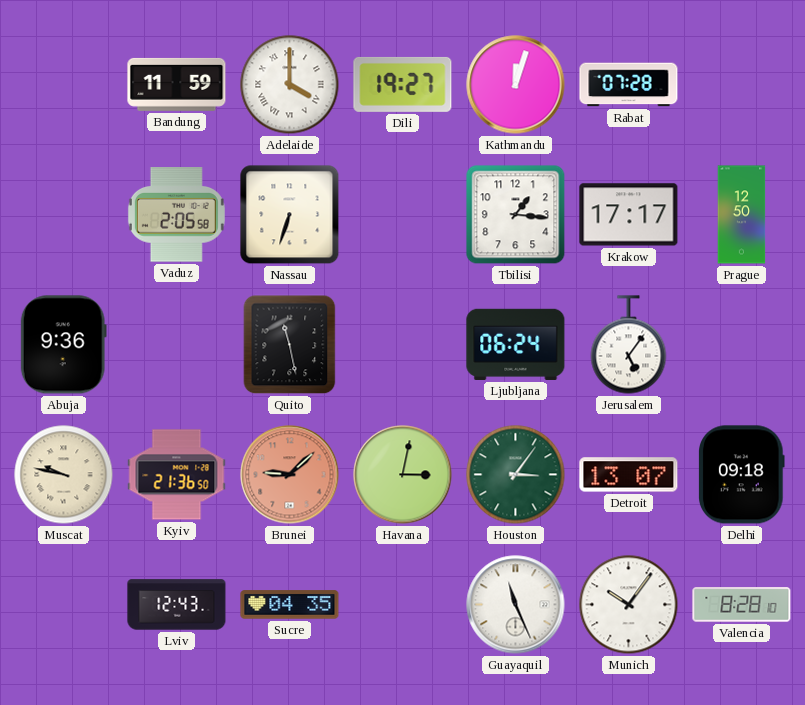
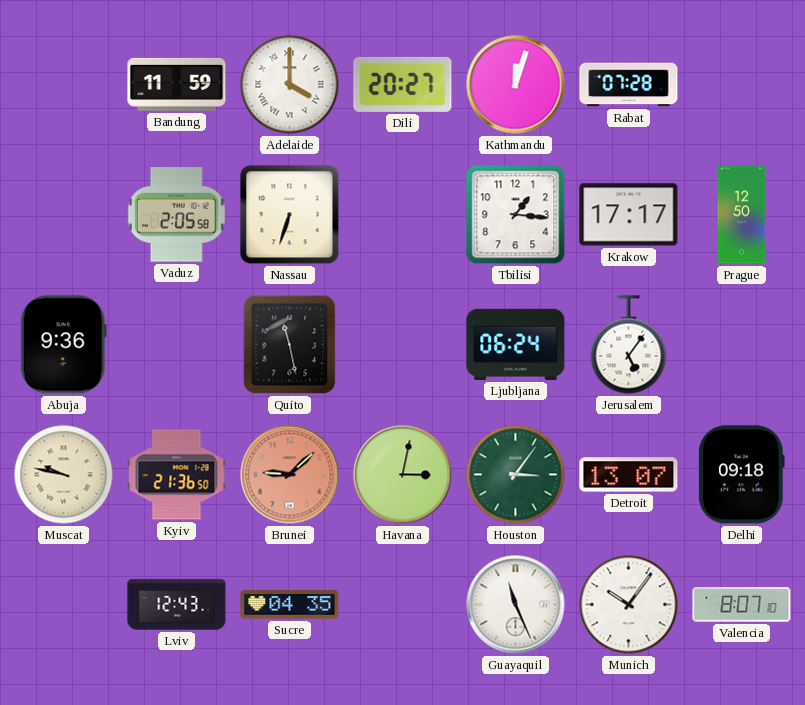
Dili: 19:27 -> 20:27 (403, 84)
Valencia: 8:28 -> 8:07 (742, 605)
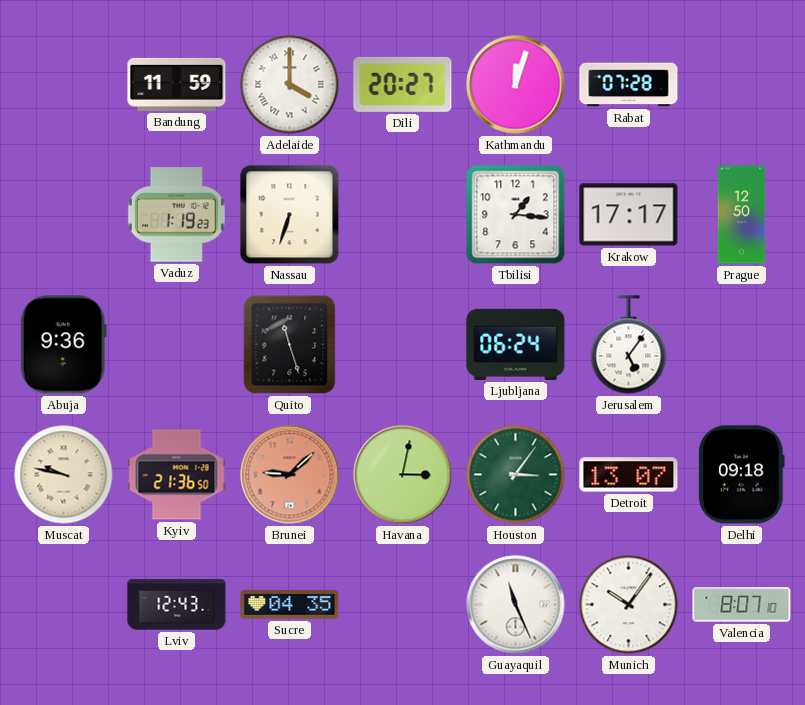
Vaduz: 2:05 -> 1:19 (176, 215)
Quito: 11:28 -> 11:27 (290, 345)
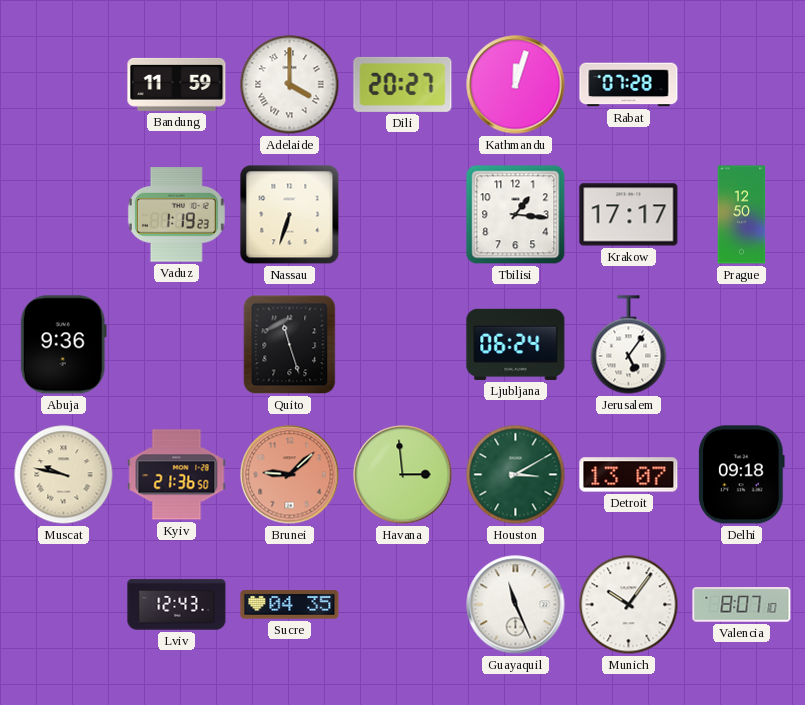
Havana: 3:02 -> 2:59 (403, 475)
Houston: 3:06 -> 3:10 (516, 475)
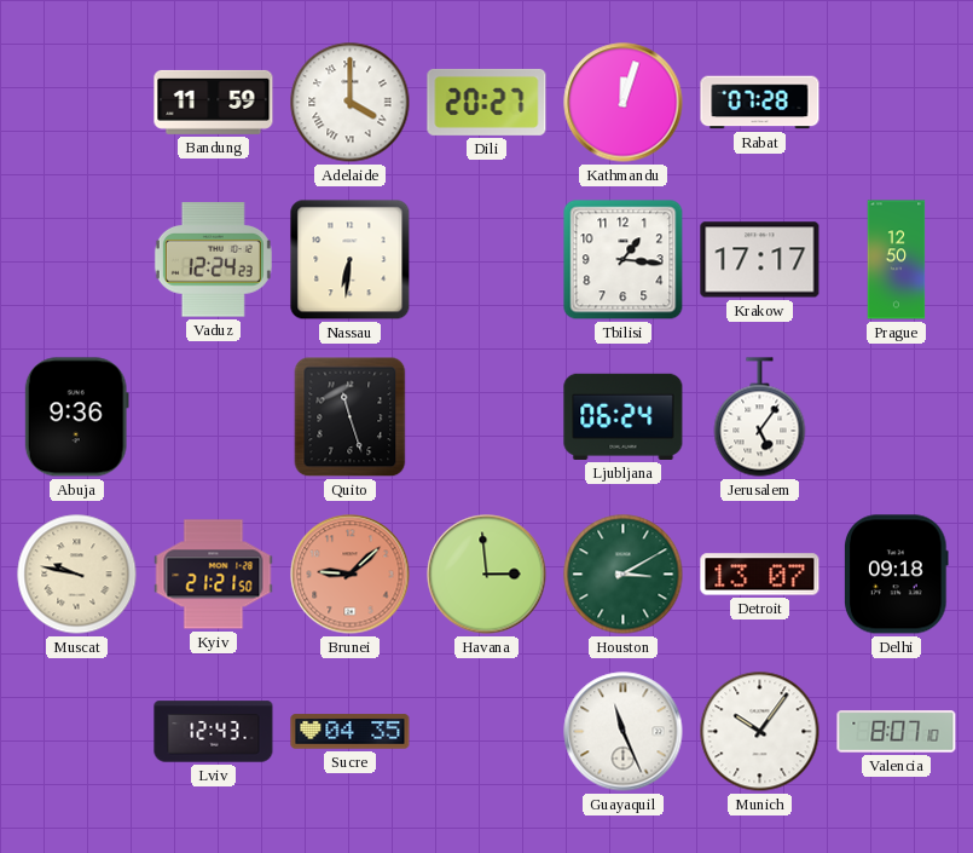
Vaduz: 1:19 -> 12:24 (213, 260)
Nassau: 6:33 -> 6:31 (351, 260)
Kyiv: 21:36 -> 21:21 (214, 575)
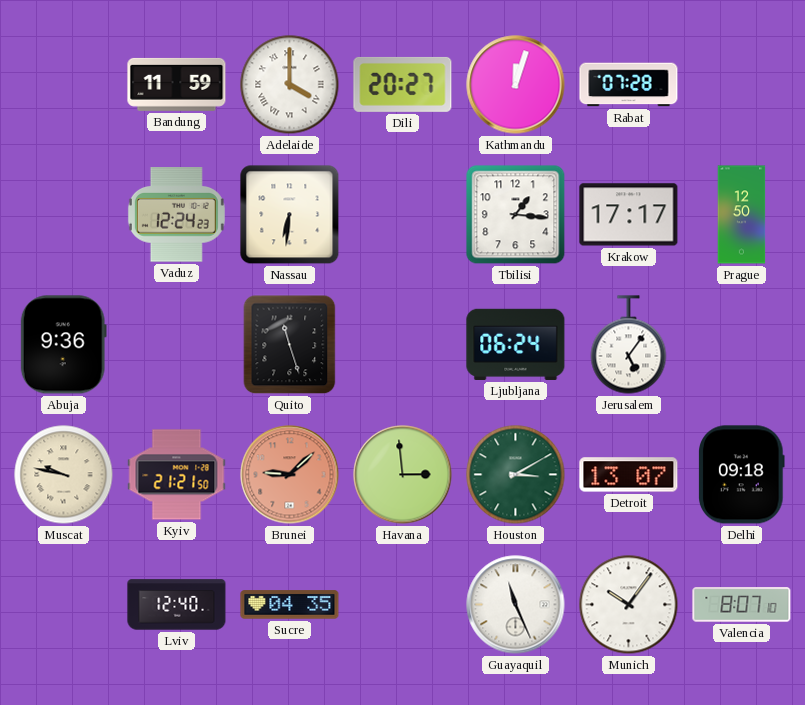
Lviv: 12:43 -> 12:40 (177, 605)
